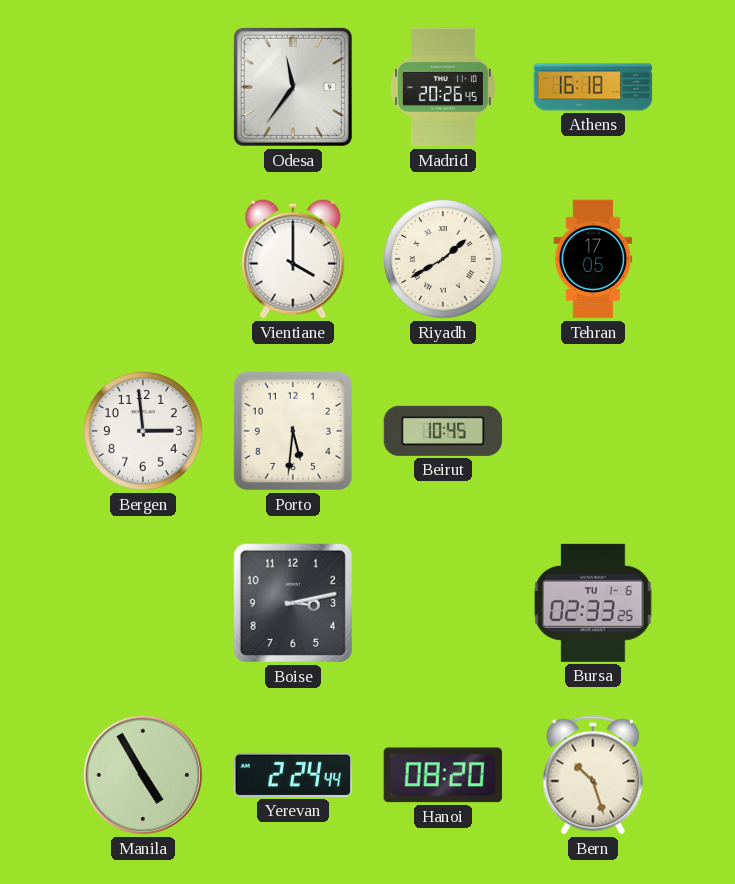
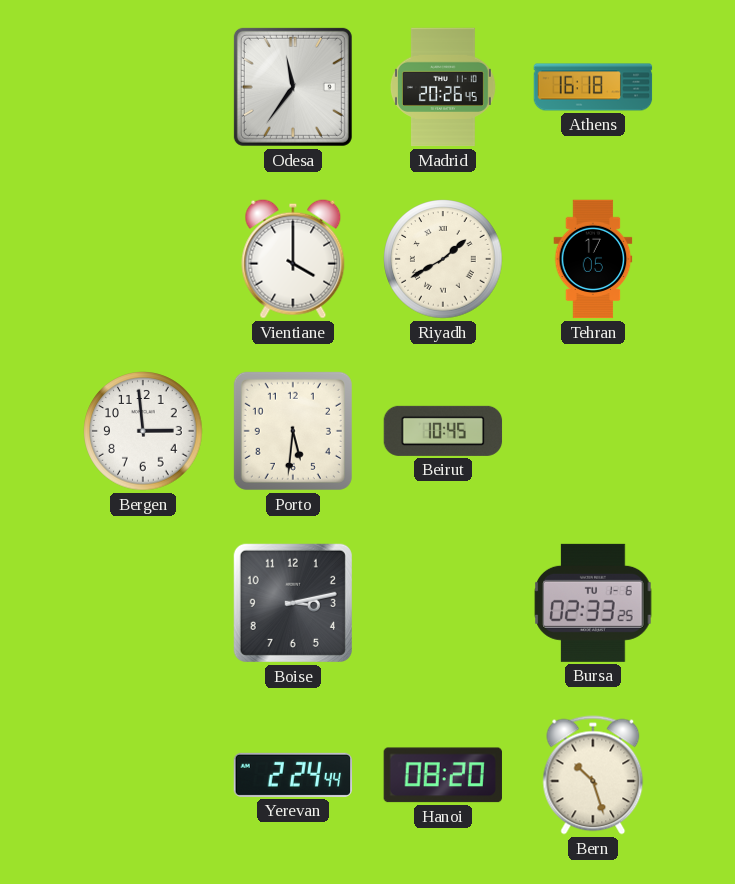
Manila: 4:55 -> none (143, 775)
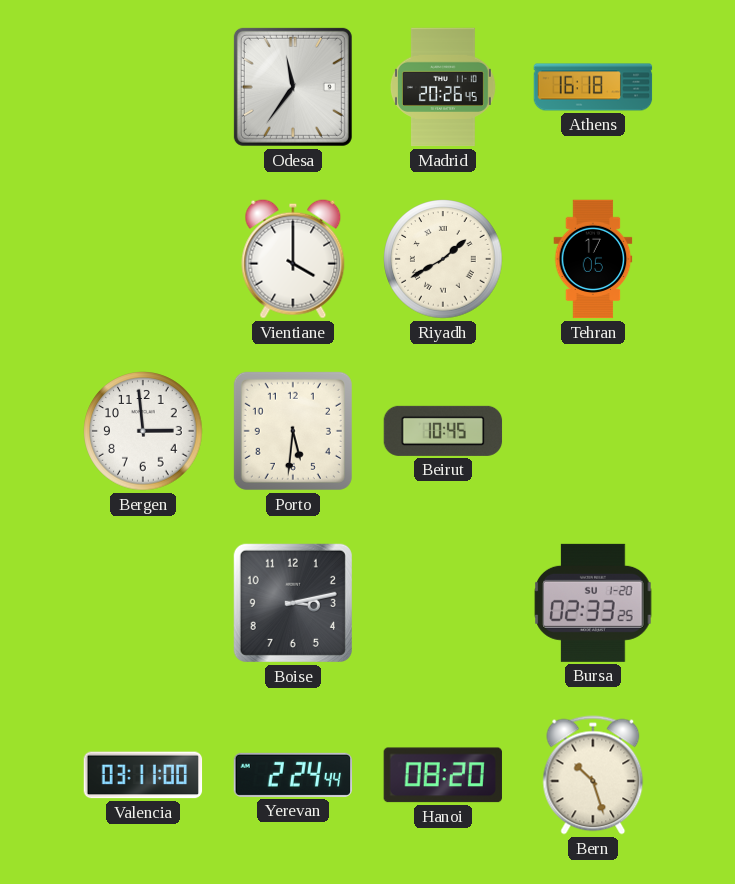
Bursa date: TU 1-6 -> SU 1-20 (593, 603)
Valencia: none -> 03:11 (143, 775)
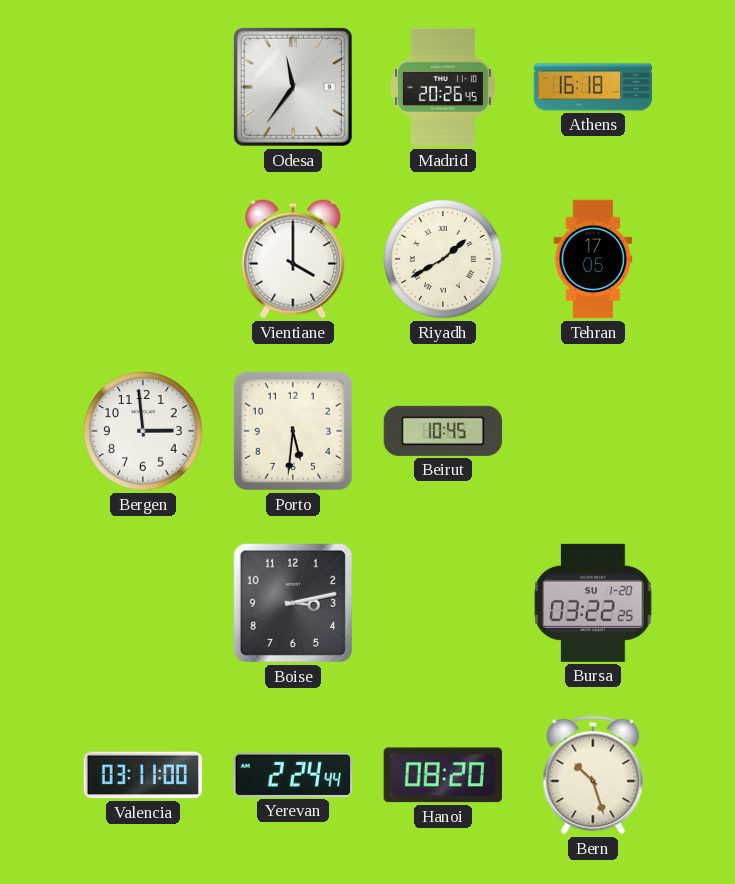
Bursa: 02:33 -> 03:22 (593, 603)
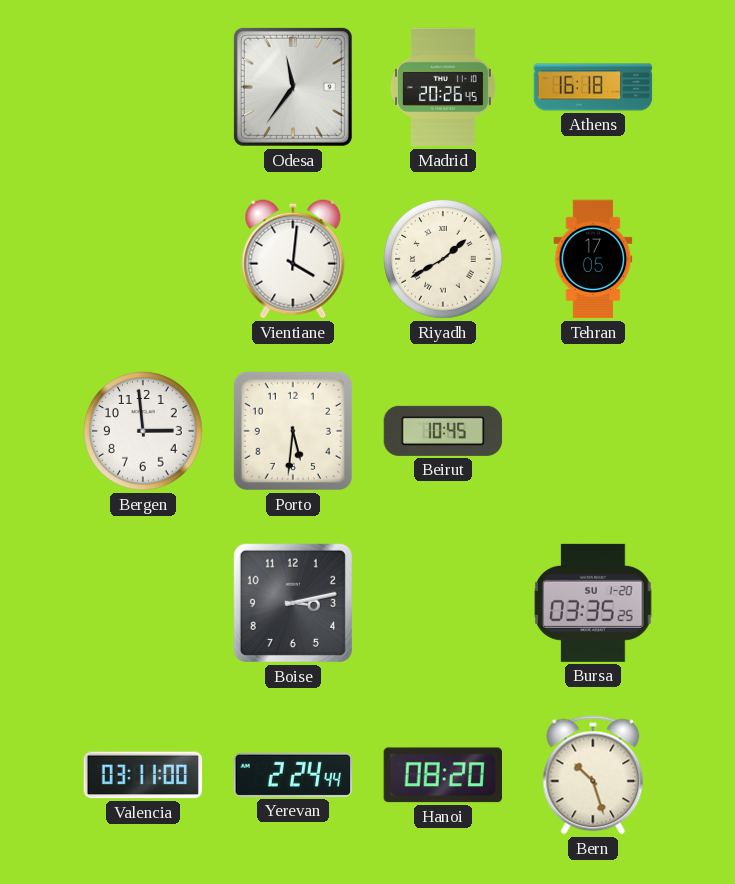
Vientiane: 4:00 -> 4:01 (293, 259)
Bursa: 03:22 -> 03:35 (593, 603)
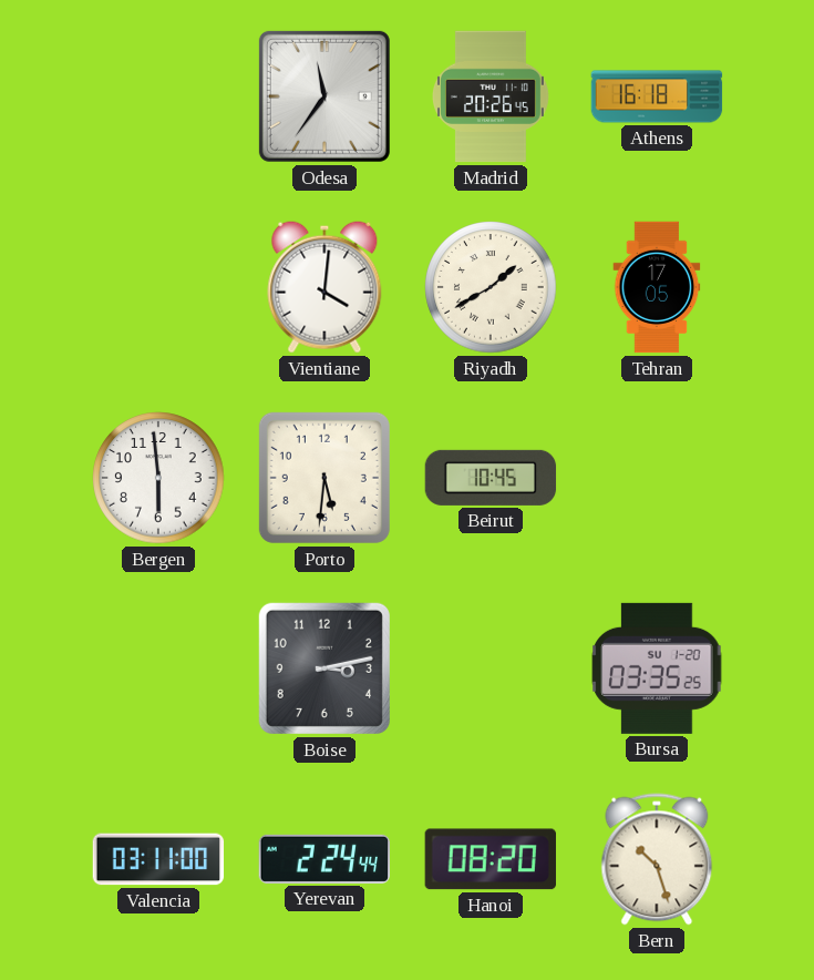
Bergen: 2:59 -> 5:59 (158, 478)
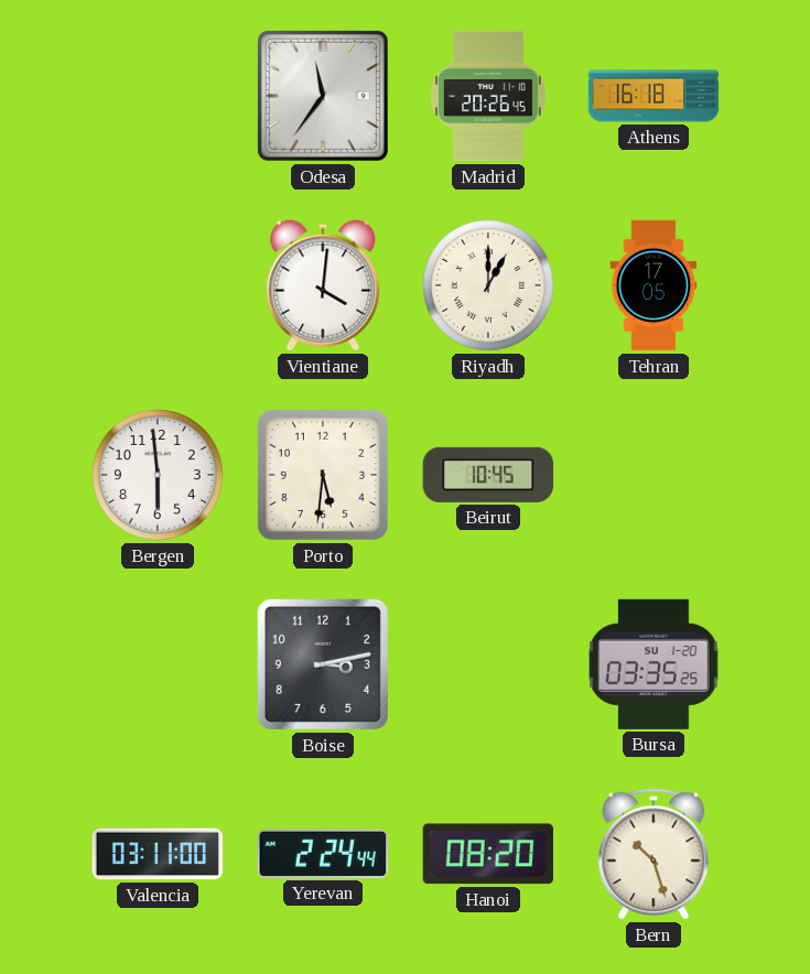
Riyadh: 1:40 -> 1:00 (488, 285)
